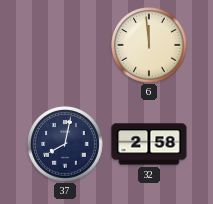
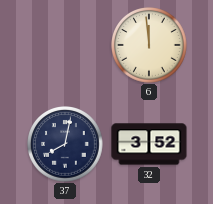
32: 2:58 -> 3:52 (149, 144)
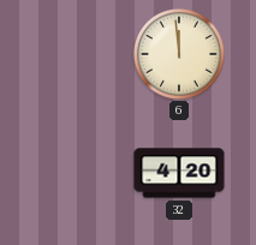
37: 8:02 -> none (66, 145)
32: 3:52 -> 4:20 (179, 173)
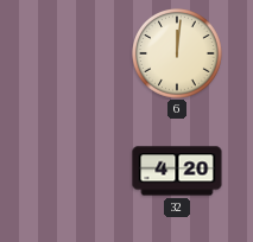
6: 11:59 -> 12:01 (178, 55)
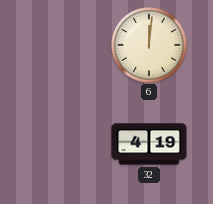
32: 4:20 -> 4:19 (149, 144)
